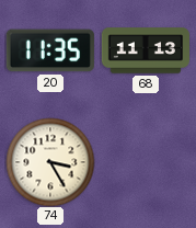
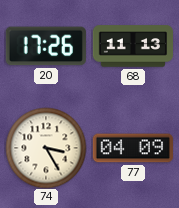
20: 11:35 -> 17:26 (46, 46)
77: none -> 04:09 (133, 148)
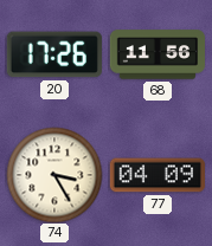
68: 11:13 -> 11:56 (156, 54)
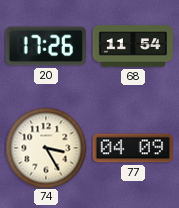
68: 11:56 -> 11:54 (132, 46)
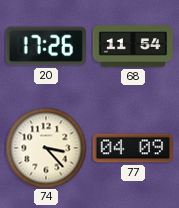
74: 3:25 -> 3:23 (46, 148)
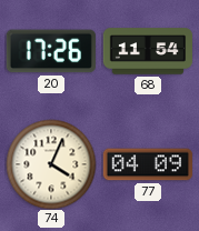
74: 3:23 -> 4:04 (51, 164)
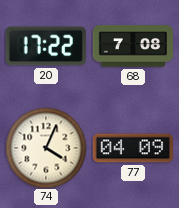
20: 17:26 -> 17:22 (46, 46)
68: 11:54 -> 7:08 (132, 46)
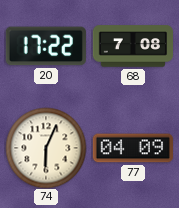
74: 4:04 -> 6:04 (46, 148)
